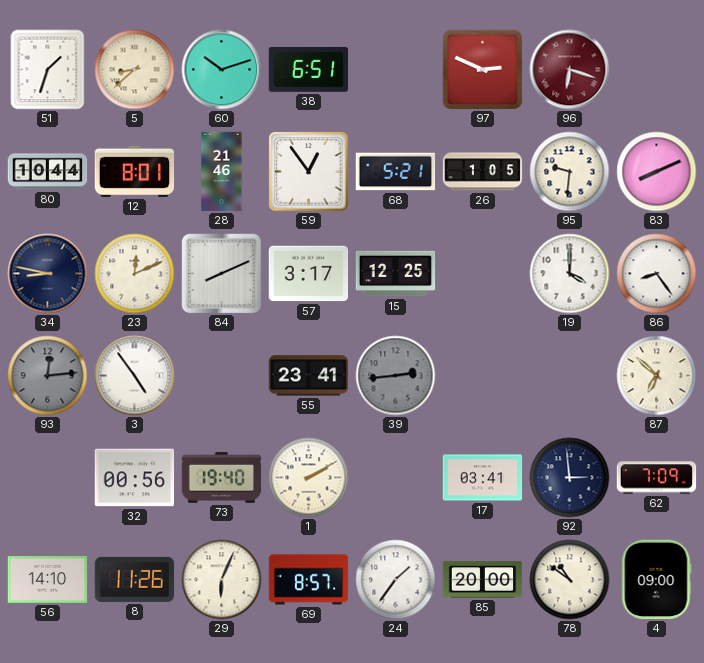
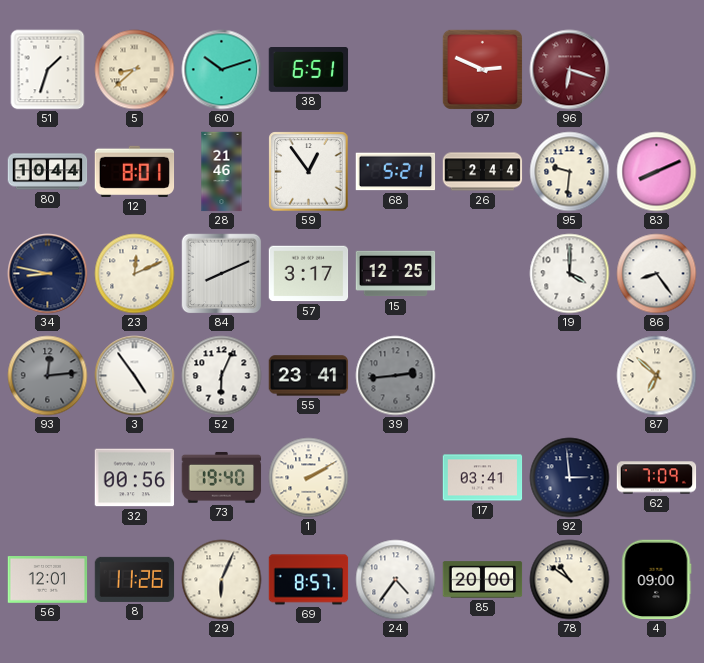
26: 1:05 -> 2:44 (483, 172)
52: none -> 6:04 (222, 376)
56: 14:10 -> 12:01 (48, 580)
24: 1:36 -> 4:36 (396, 580)
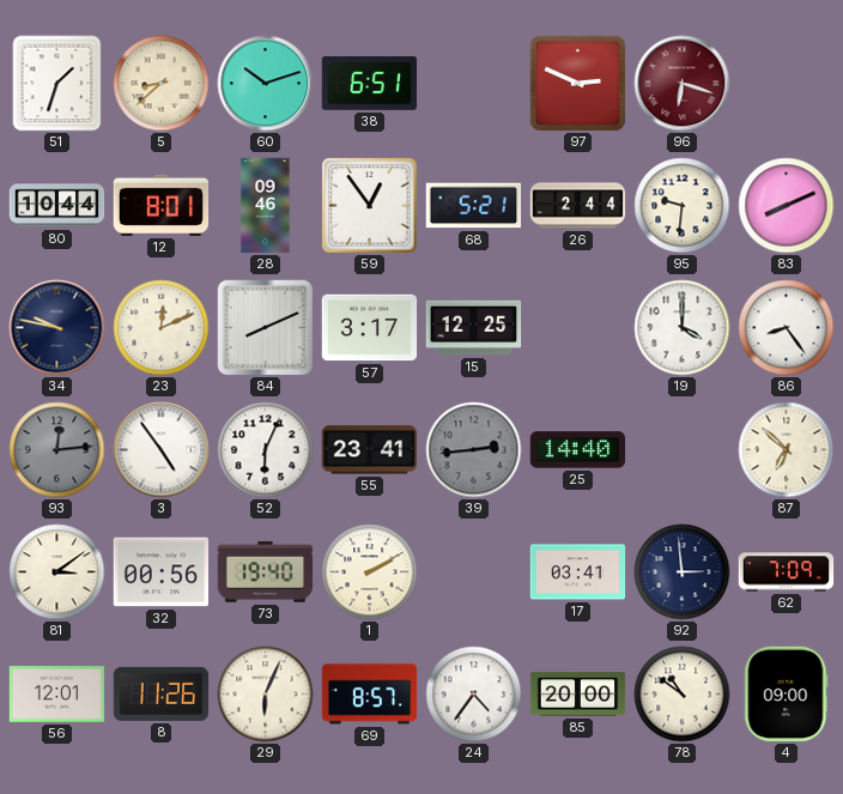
28: 21:46 -> 09:46 (266, 206)
34: 8:47 -> 9:47 (57, 328)
25: none -> 14:40 (578, 450)
81: none -> 3:09 (57, 572)
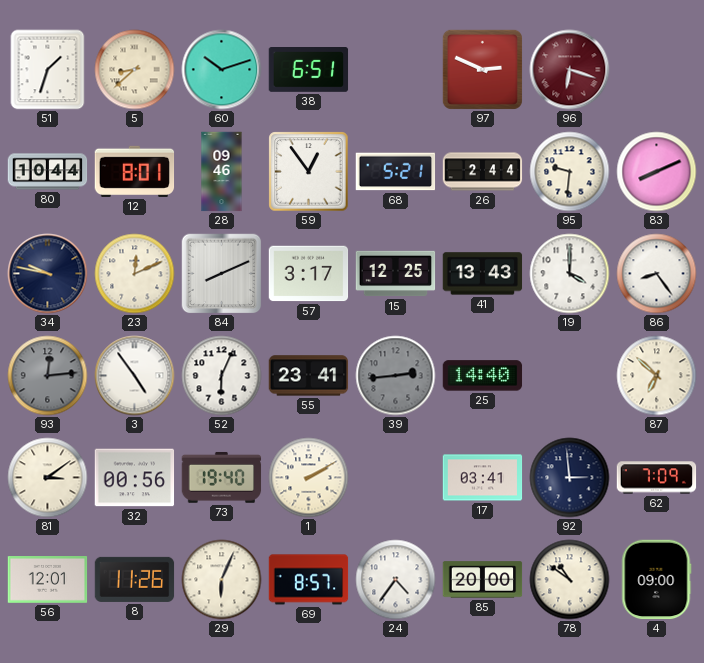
41: none -> 13:43 (483, 274)
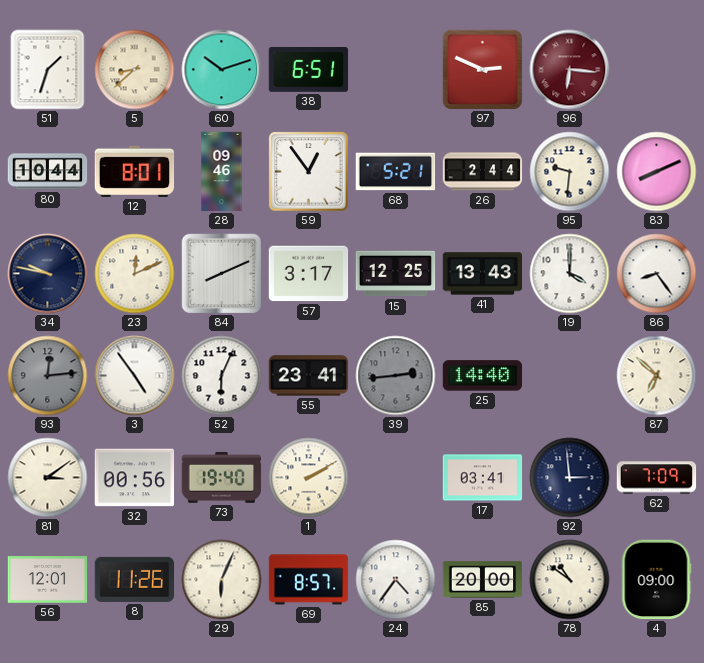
96: 6:18 -> 6:16 (570, 70)
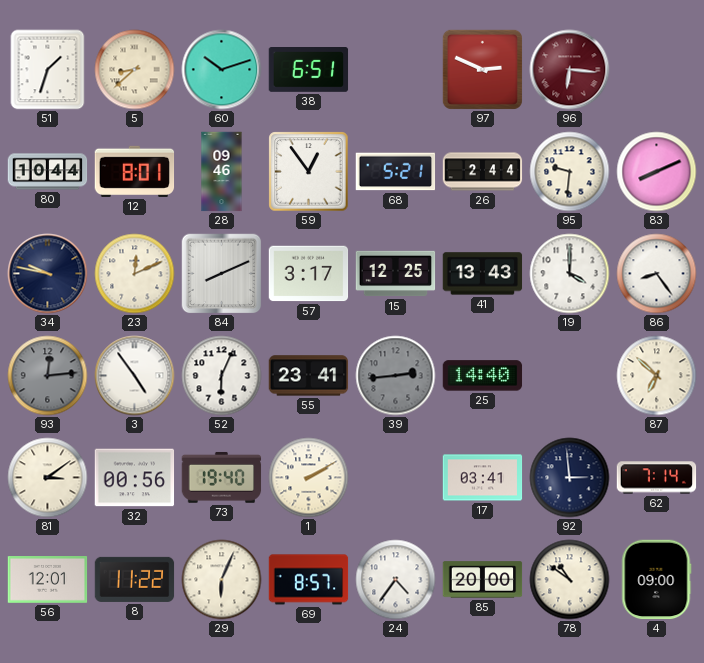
62: 7:09 -> 7:14 (657, 478)
8: 11:26 -> 11:22 (135, 579)
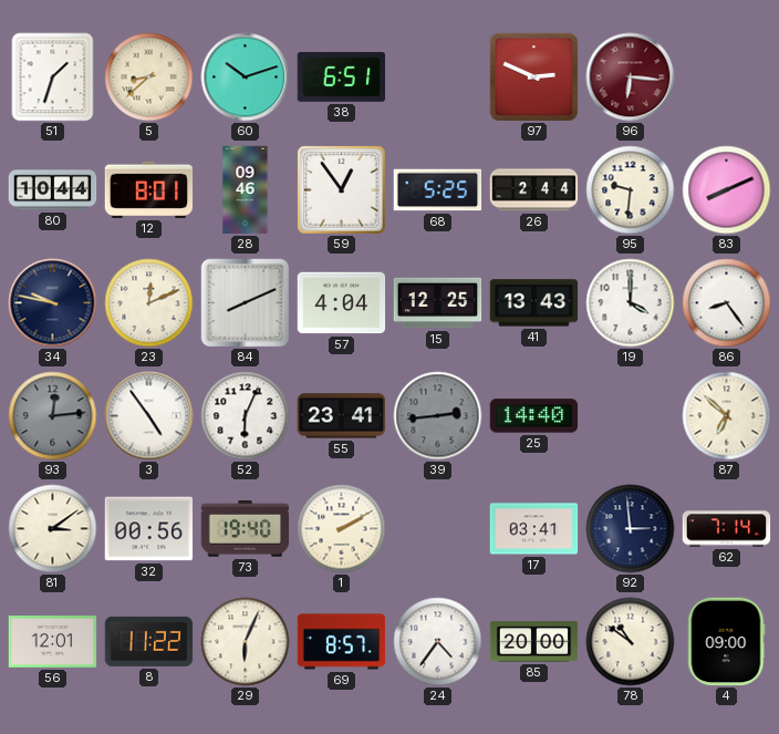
68: 5:21 -> 5:25 (438, 190)
57: 3:17 -> 4:04 (342, 303)
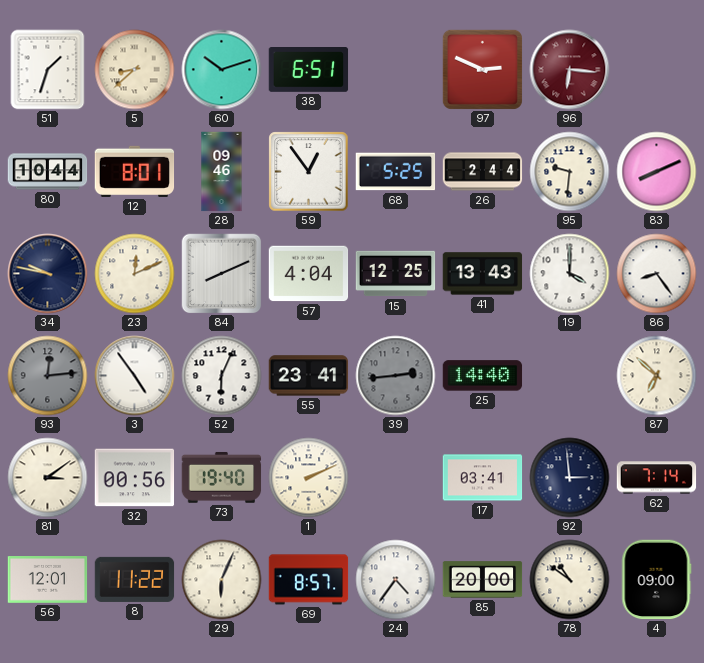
1: 2:10 -> 2:11 (309, 478)
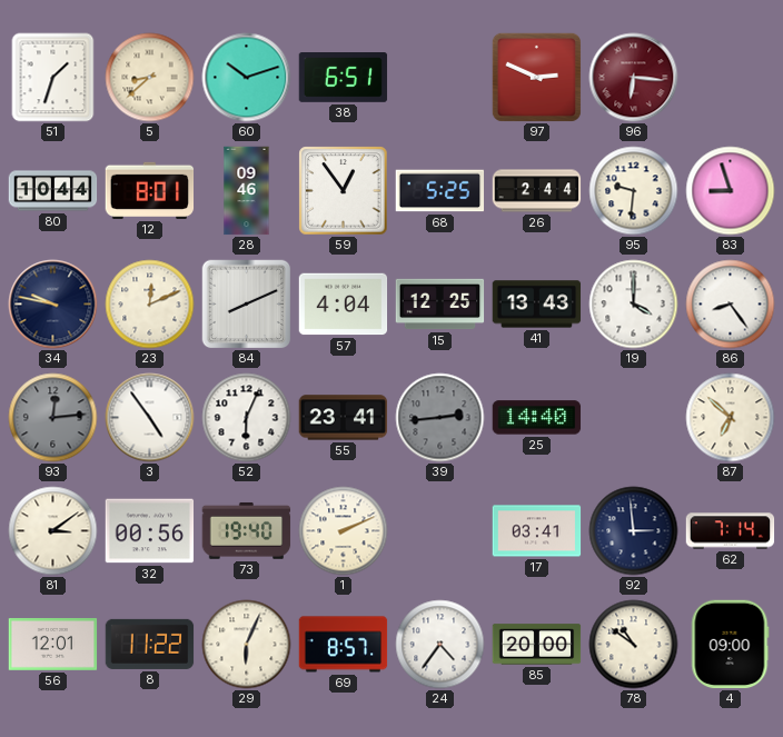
83: 8:11 -> 8:57 (731, 191)
